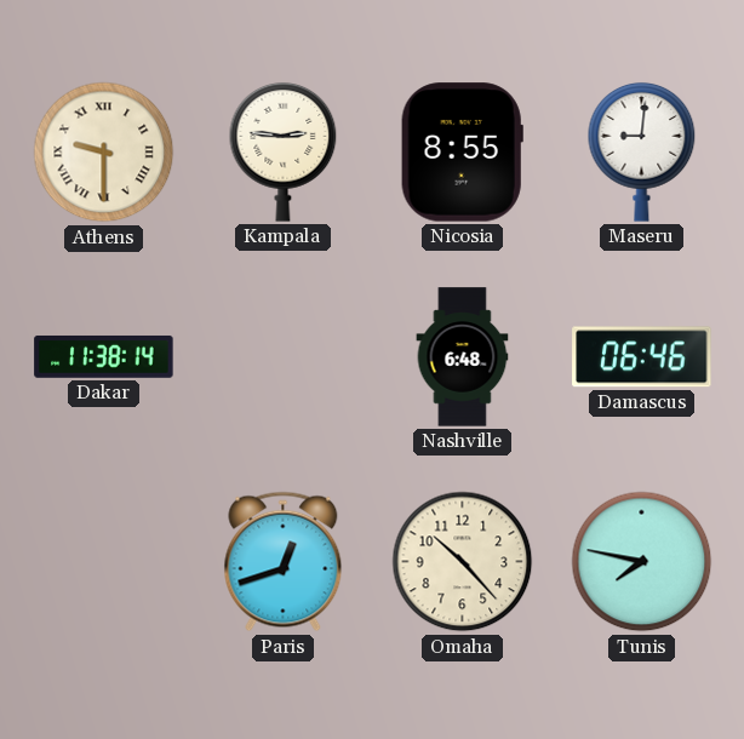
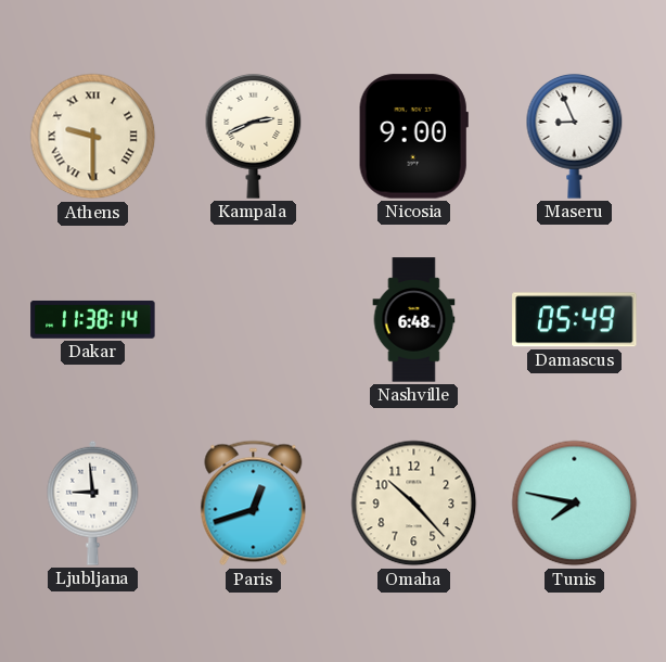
Kampala: 2:46 -> 2:41 (254, 137)
Nicosia: 8:55 -> 9:00 (413, 137)
Maseru: 9:01 -> 8:56 (575, 137)
Damascus: 06:46 -> 05:49 (575, 320)
Ljubljana: none -> 8:59 (93, 502)
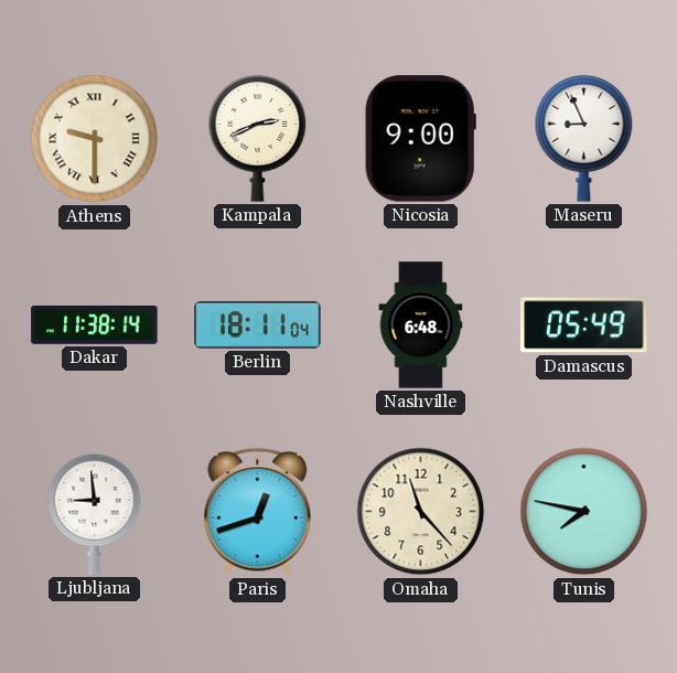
Berlin: none -> 18:11 (258, 324)
Omaha: 10:23 -> 11:23 (421, 512)
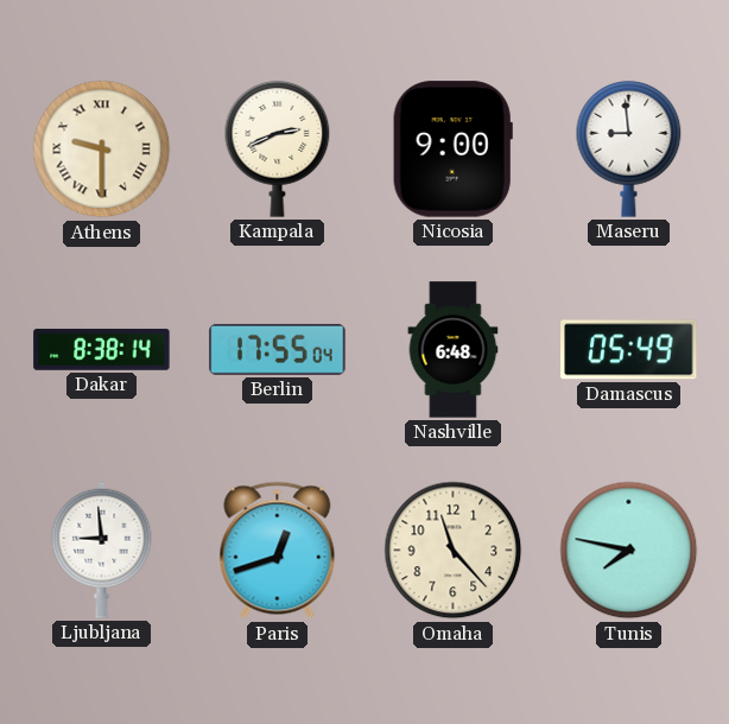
Maseru: 8:56 -> 8:59 (629, 150)
Dakar: 11:38 -> 8:38 (102, 350)
Berlin: 18:11 -> 17:55 (278, 349)
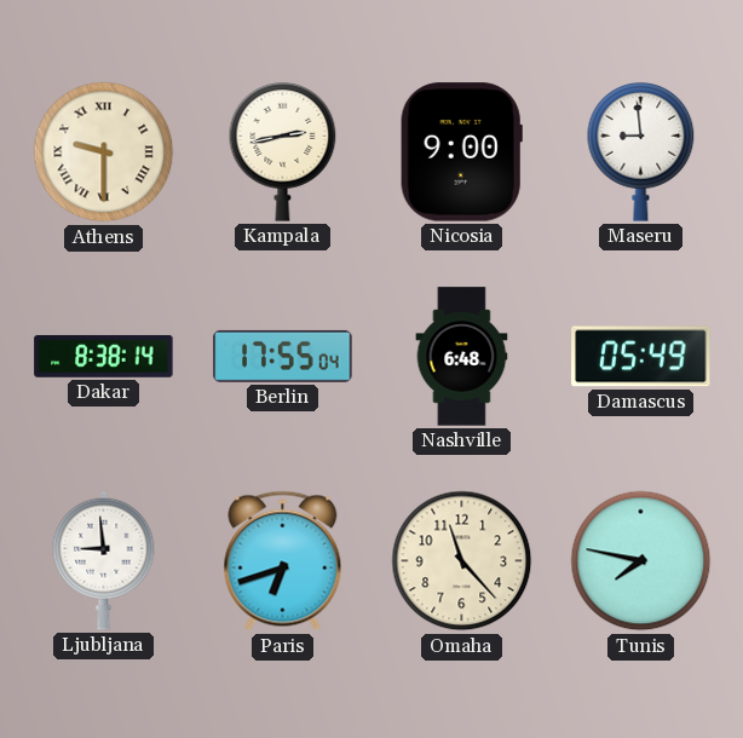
Kampala: 2:41 -> 2:43 (283, 152)
Paris: 12:42 -> 6:42 (283, 561)
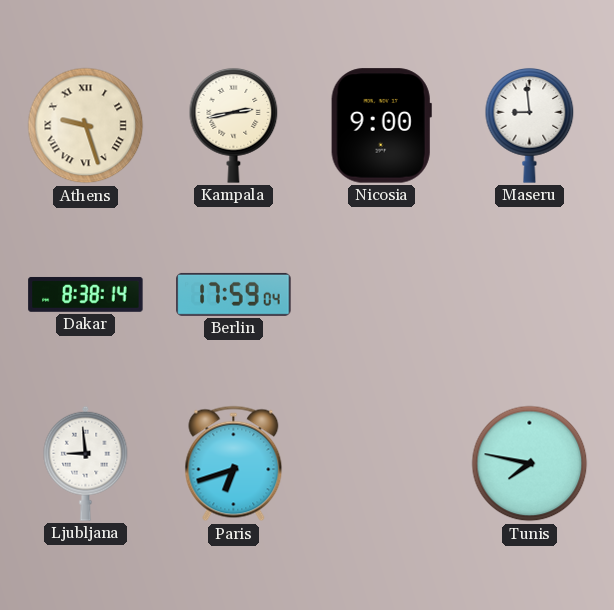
Athens: 9:30 -> 9:27 (86, 126)
Berlin: 17:55 -> 17:59 (234, 294)
Nashville: 6:48 -> none (462, 357)
Damascus: 05:49 -> none (641, 357)
Omaha: 11:23 -> none (462, 561)
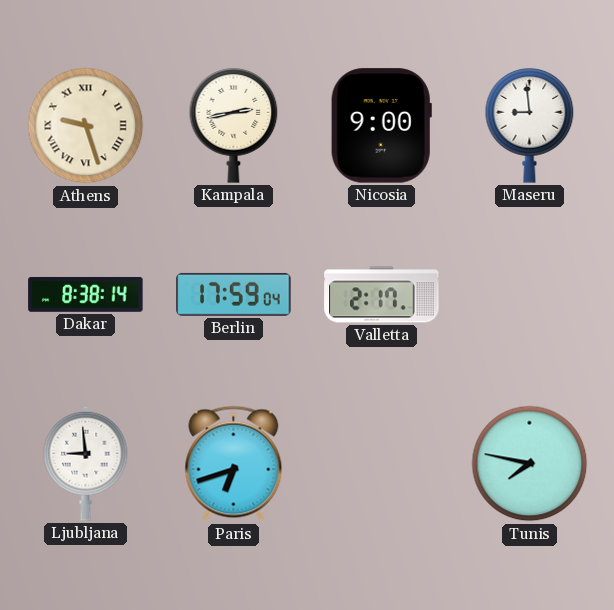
Valletta: none -> 2:17 (382, 295)
